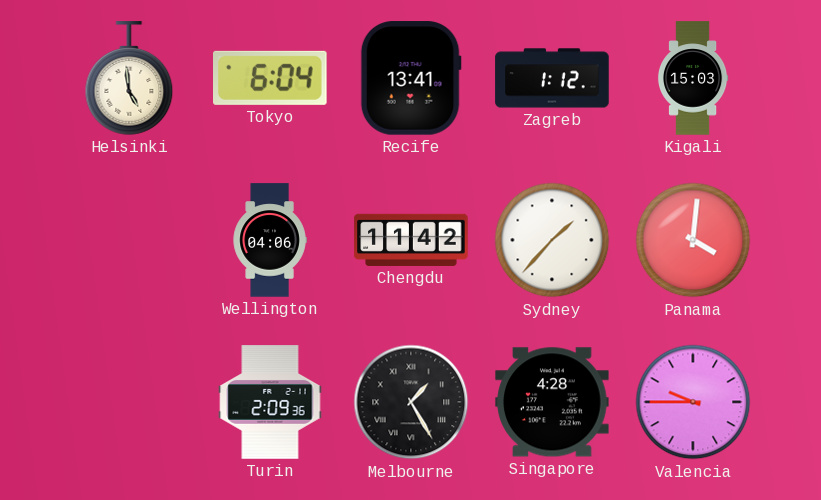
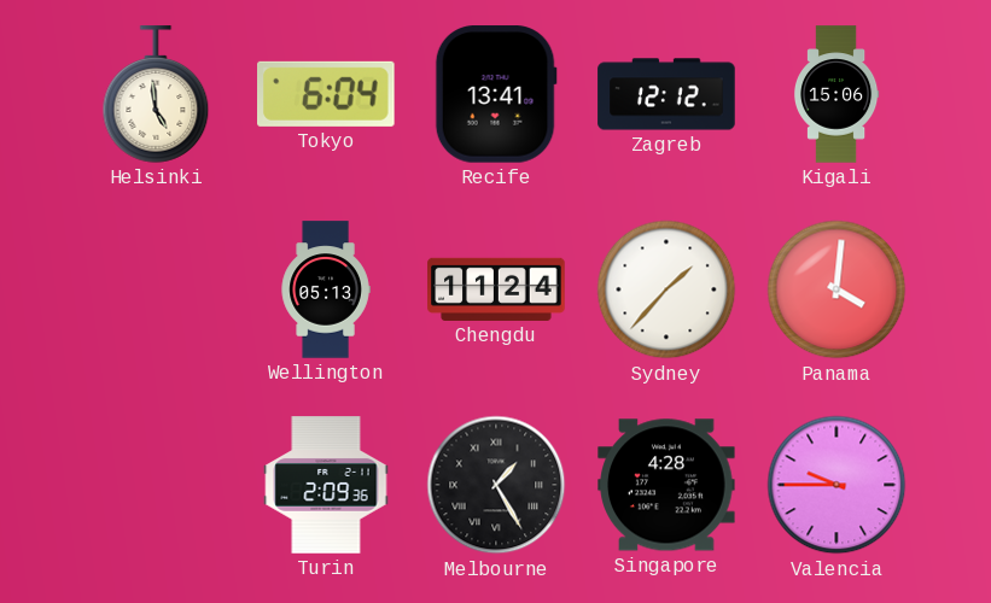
Zagreb: 1:12 -> 12:12 (666, 94)
Kigali: 15:03 -> 15:06 (836, 94)
Wellington: 04:06 -> 05:13 (326, 289)
Chengdu: 11:42 -> 11:24 (496, 289)
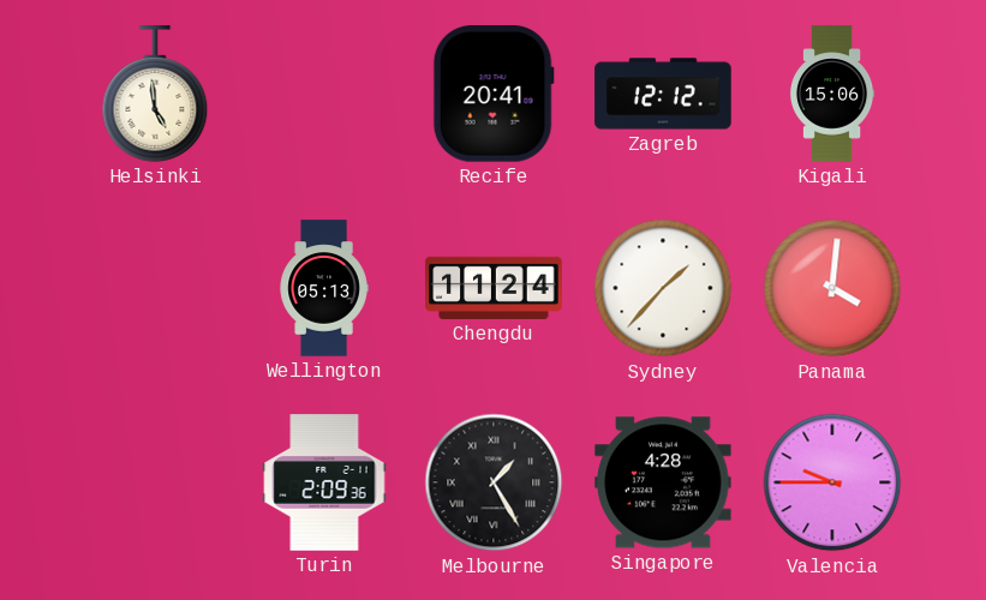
Tokyo: 6:04 -> none (327, 94)
Recife: 13:41 -> 20:41 (494, 94)
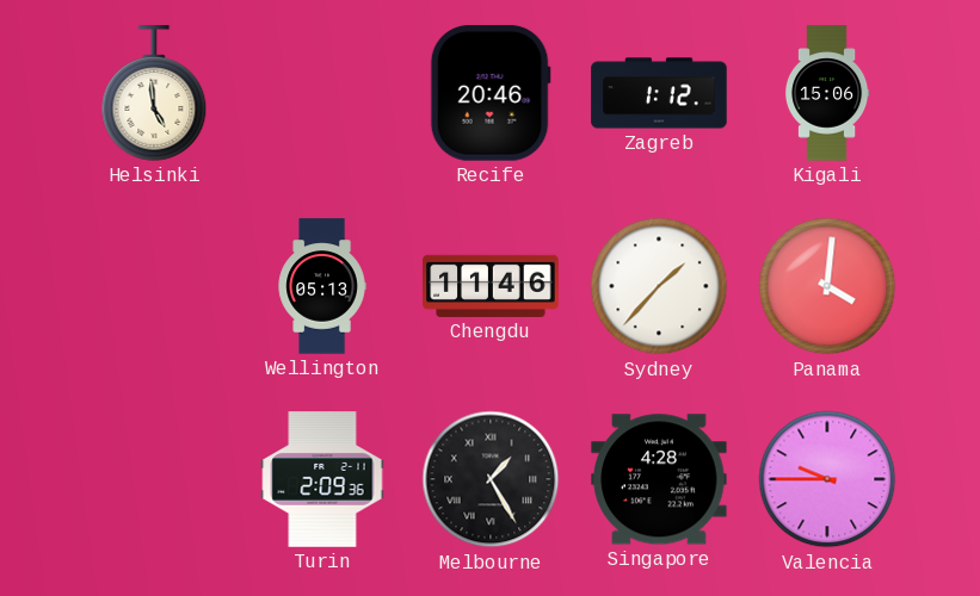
Recife: 20:41 -> 20:46 (491, 93)
Zagreb: 12:12 -> 1:12 (659, 93)
Chengdu: 11:24 -> 11:46 (491, 286)
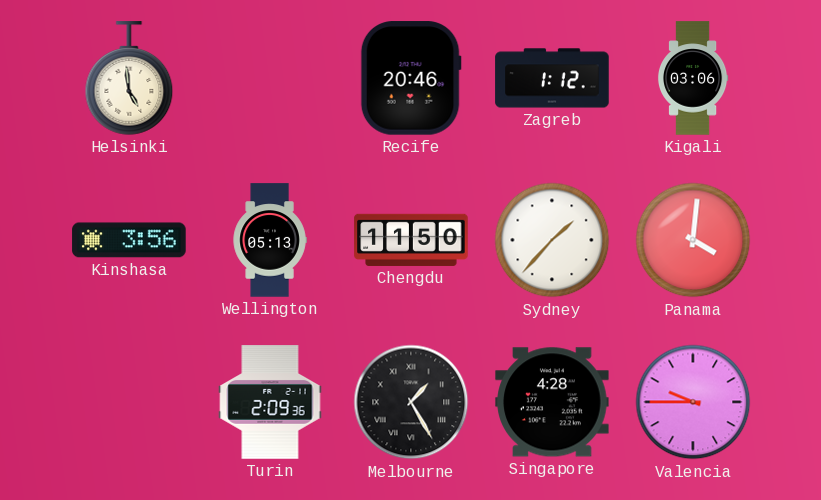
Kigali: 15:06 -> 03:06 (693, 78)
Kinshasa: none -> 3:56 (129, 240)
Chengdu: 11:46 -> 11:50 (411, 240)
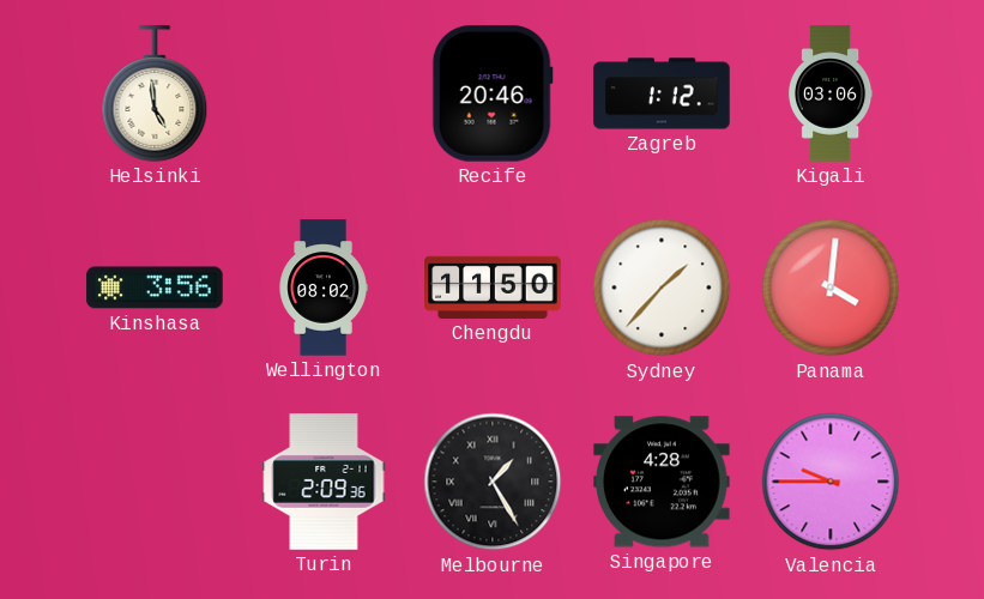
Wellington: 05:13 -> 08:02 (324, 288)
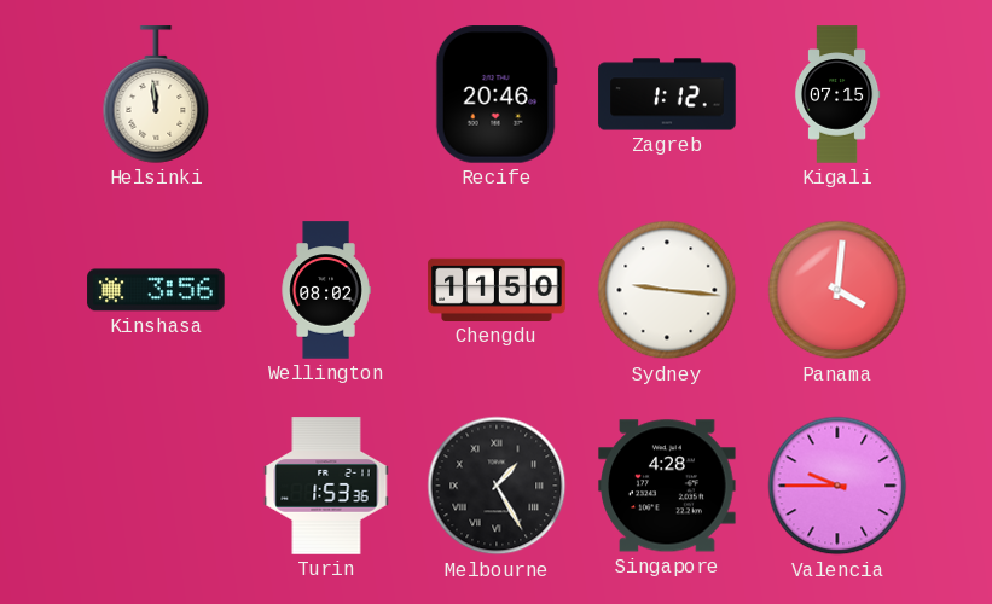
Helsinki: 4:59 -> 11:59 (156, 94)
Kigali: 03:06 -> 07:15 (837, 94)
Sydney: 1:37 -> 9:16 (667, 290)
Turin: 2:09 -> 1:53 (326, 486)
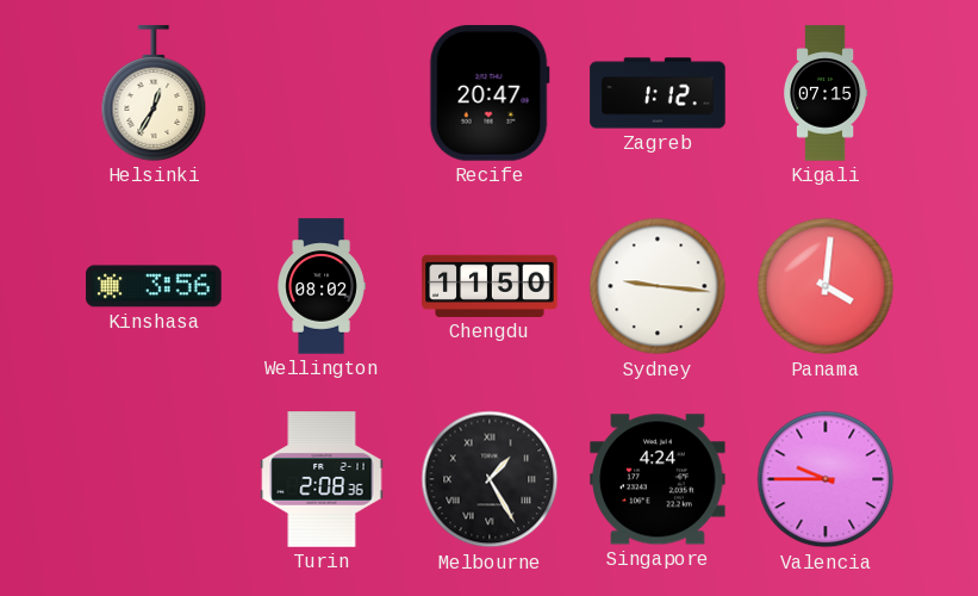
Helsinki: 11:59 -> 12:35 (154, 93)
Recife: 20:46 -> 20:47 (490, 93)
Turin: 1:53 -> 2:08 (322, 479)
Singapore: 4:28 -> 4:24 (658, 479)
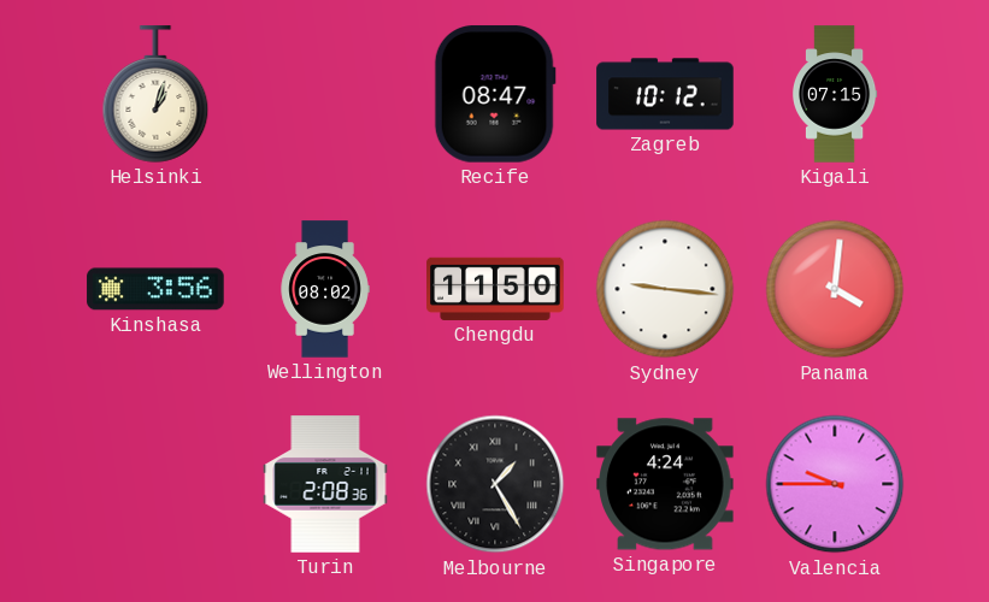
Helsinki: 12:35 -> 1:03 (155, 94)
Recife: 20:47 -> 08:47 (495, 94)
Zagreb: 1:12 -> 10:12 (665, 94)
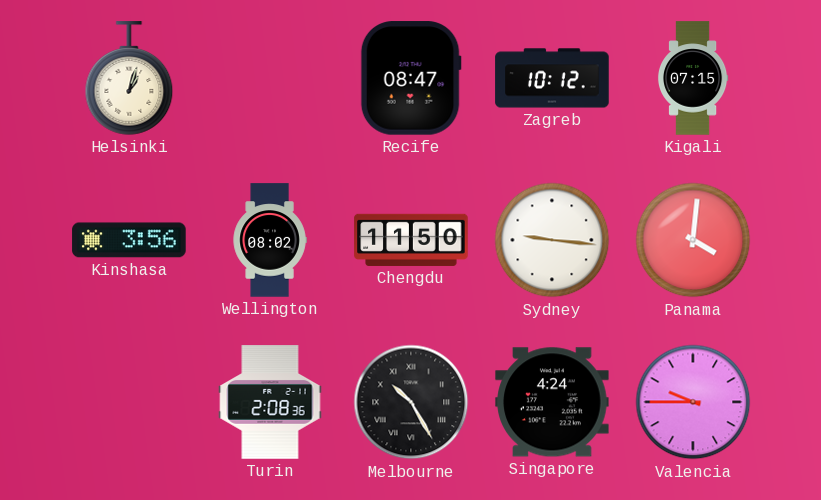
Melbourne: 1:25 -> 10:25 (411, 402)
